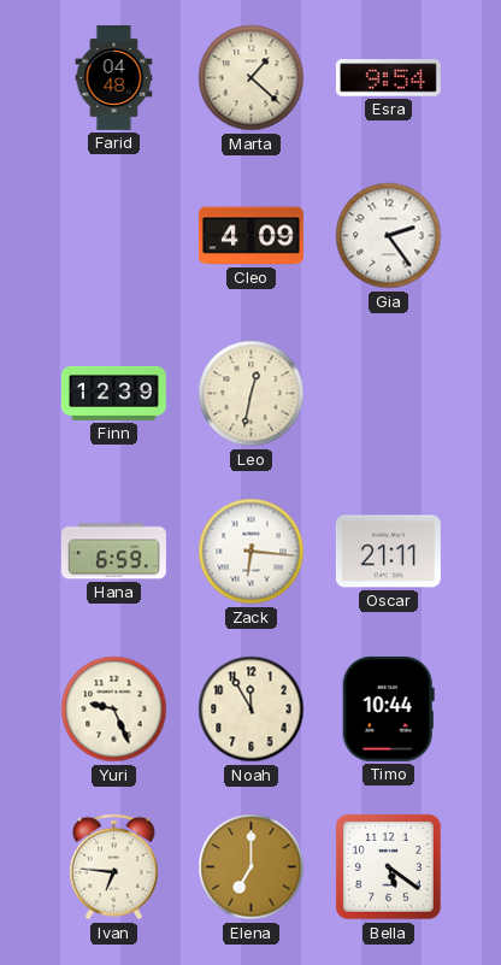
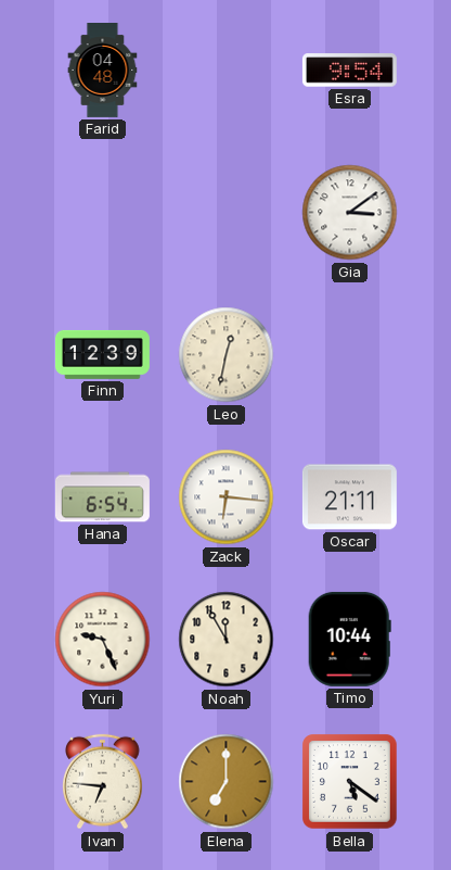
Marta: 1:22 -> none (252, 78)
Cleo: 4:09 -> none (250, 236)
Gia: 2:24 -> 3:09 (350, 213)
Hana: 6:59 -> 6:54 (102, 497)
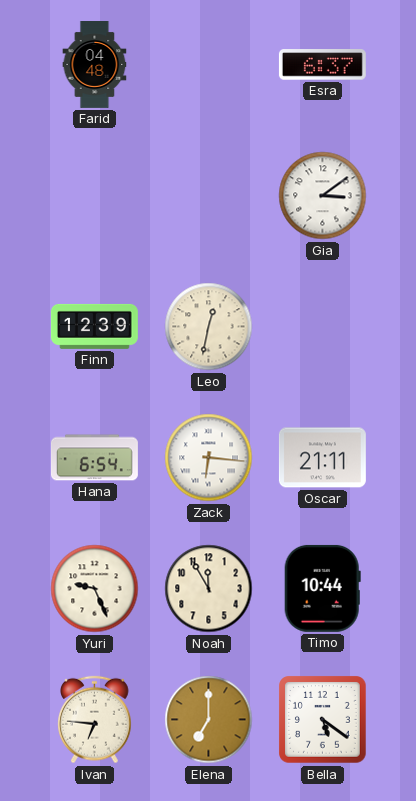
Esra: 9:54 -> 6:37 (322, 65)
